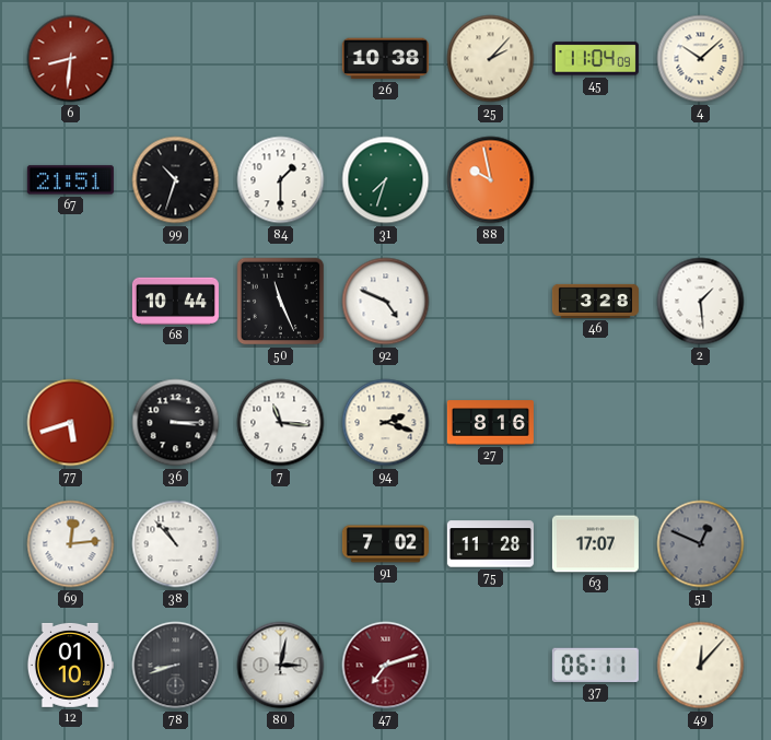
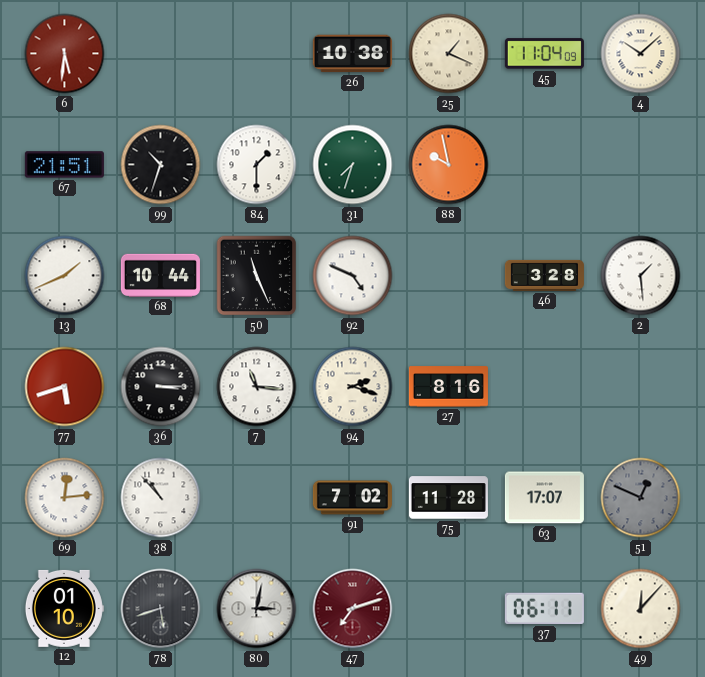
6: 8:31 -> 5:31 (65, 54)
25: 2:07 -> 1:19 (449, 54)
13: none -> 1:41 (65, 276)
78: 8:42 -> 5:42 (161, 609)
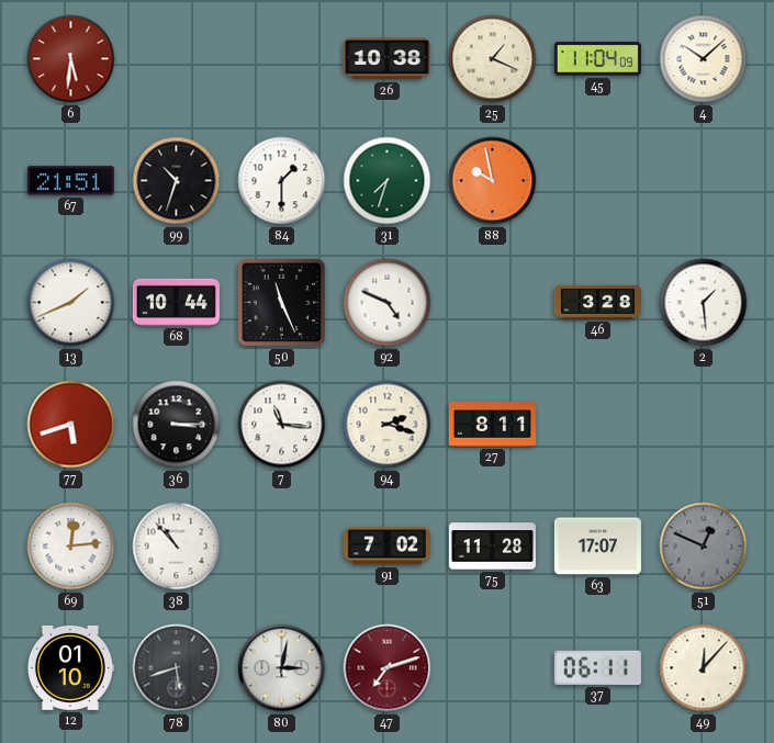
27: 8:16 -> 8:11 (492, 425)
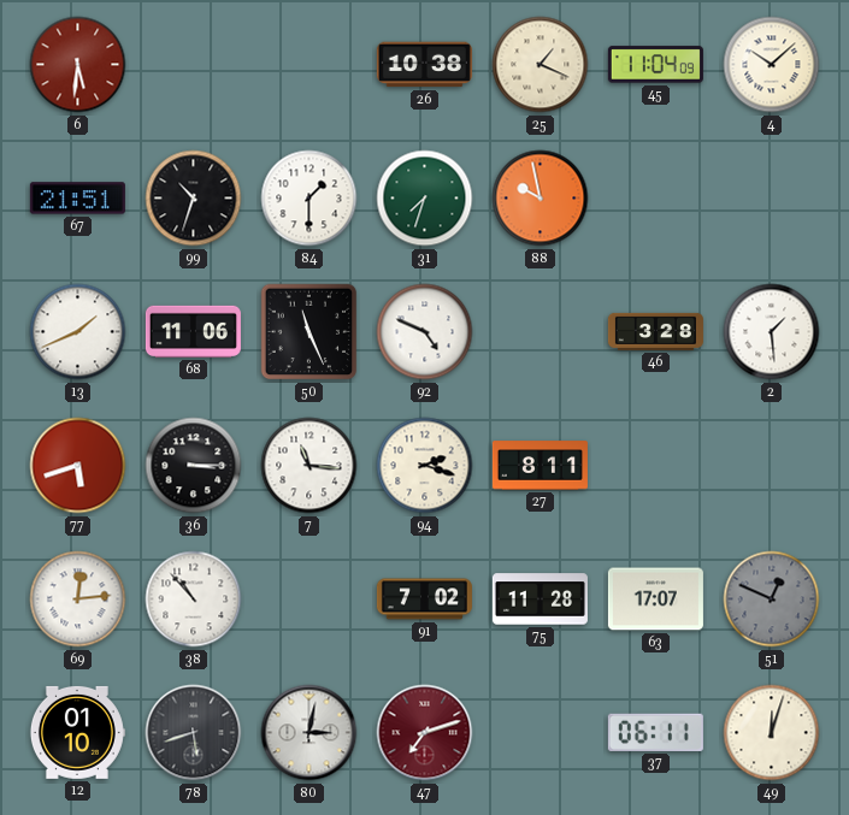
68: 10:44 -> 11:06 (193, 331)
49: 12:07 -> 12:03 (772, 733)
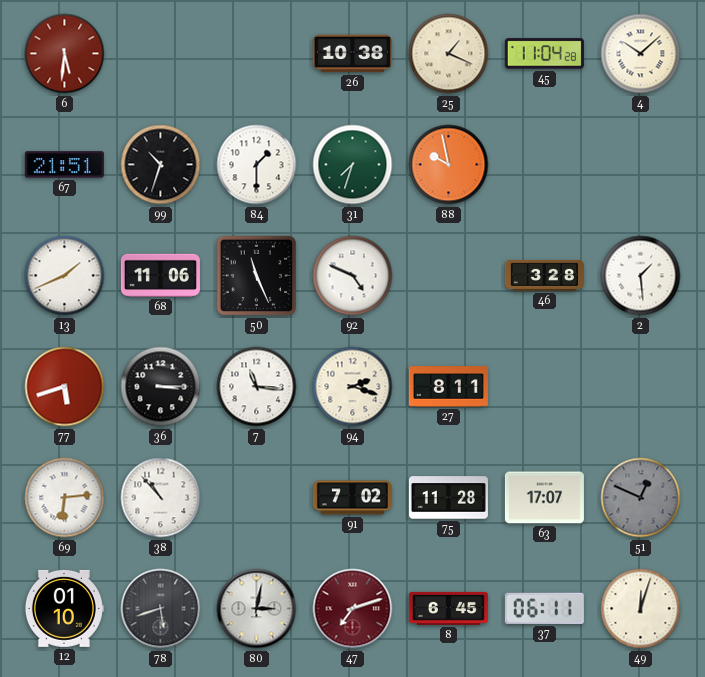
45: 11:04:09 -> 11:04:28 (544, 54)
69: 12:14 -> 6:14 (65, 498)
8: none -> 6:45 (448, 608)
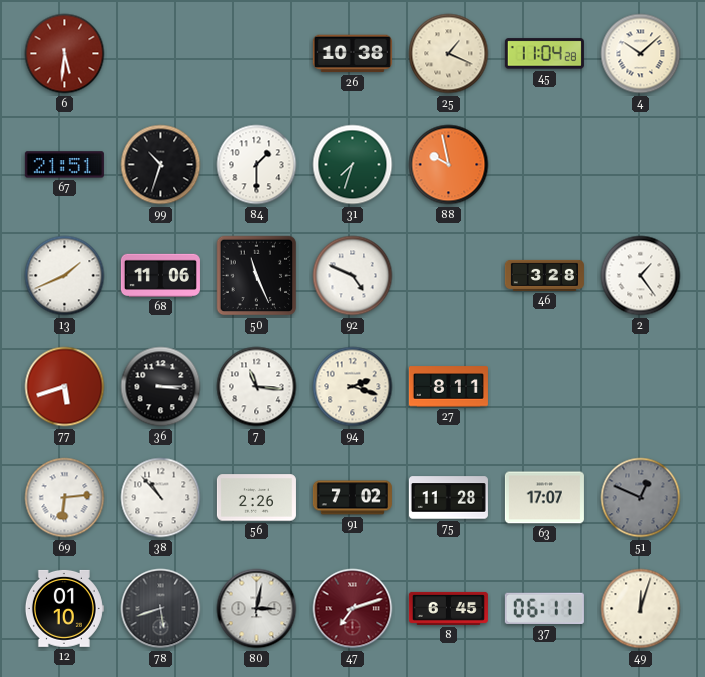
2: 1:29 -> 1:24 (641, 276)
56: none -> 2:26 (256, 498)
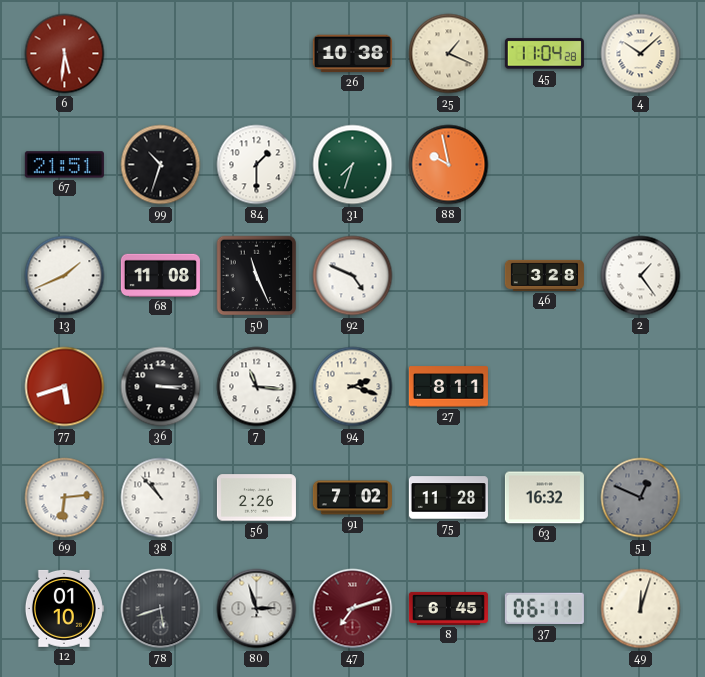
68: 11:06 -> 11:08 (160, 275)
63: 17:07 -> 16:32 (544, 498)
80: 3:02 -> 2:57 (257, 609)
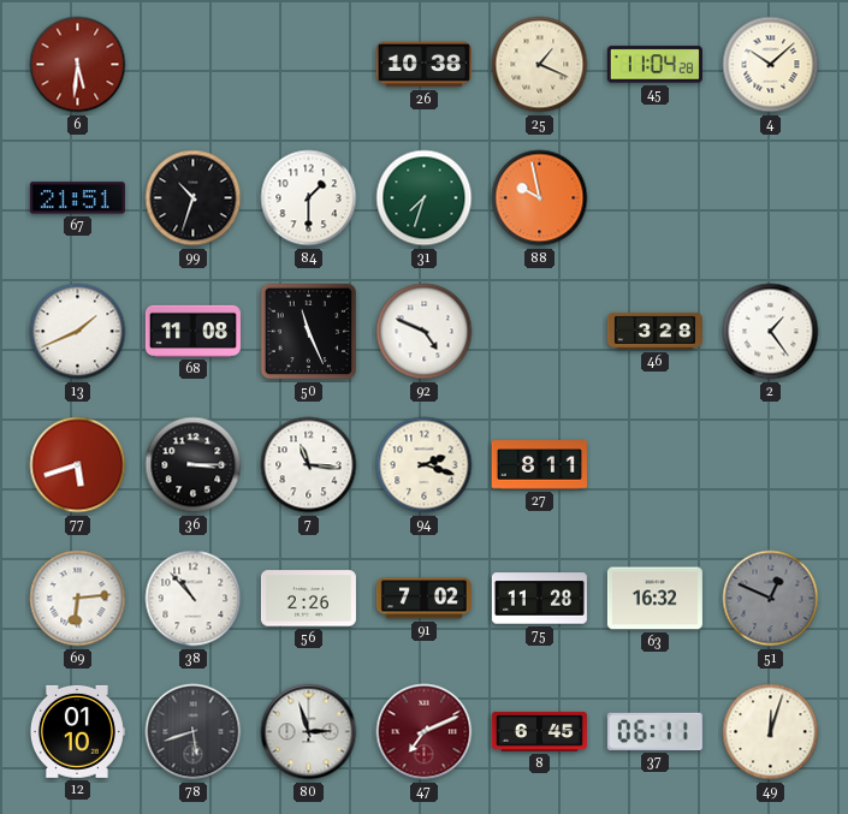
47: 7:12 -> 7:11 (425, 732)
